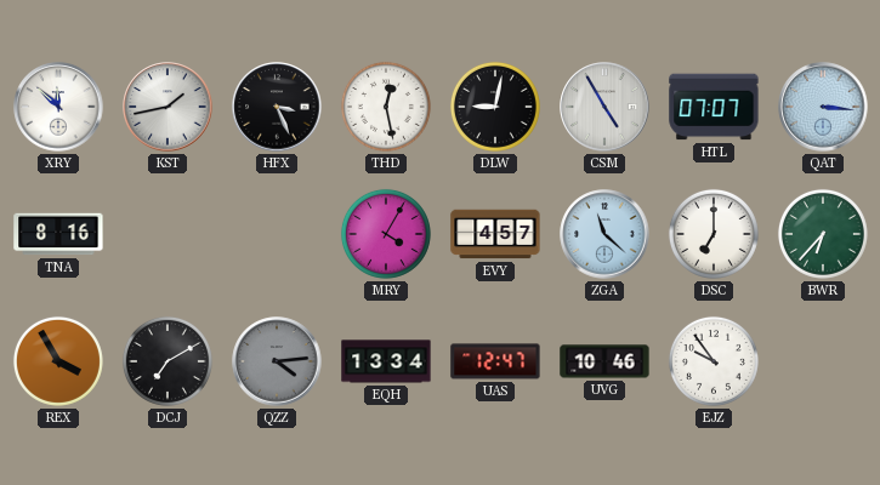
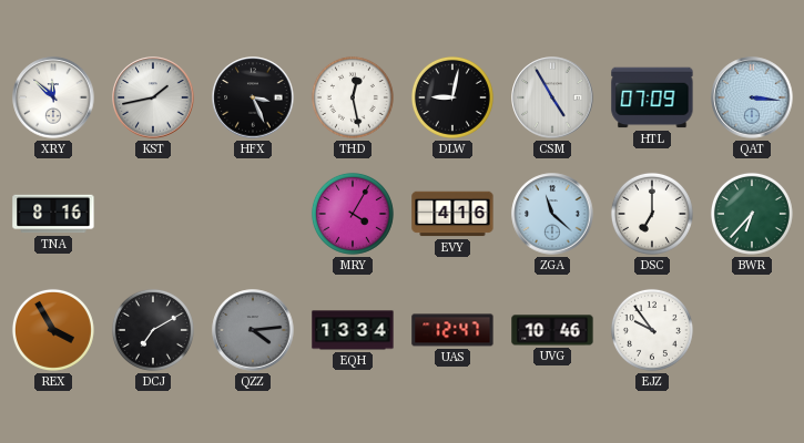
HTL: 07:07 -> 07:09 (652, 97)
EVY: 4:57 -> 4:16 (452, 214)
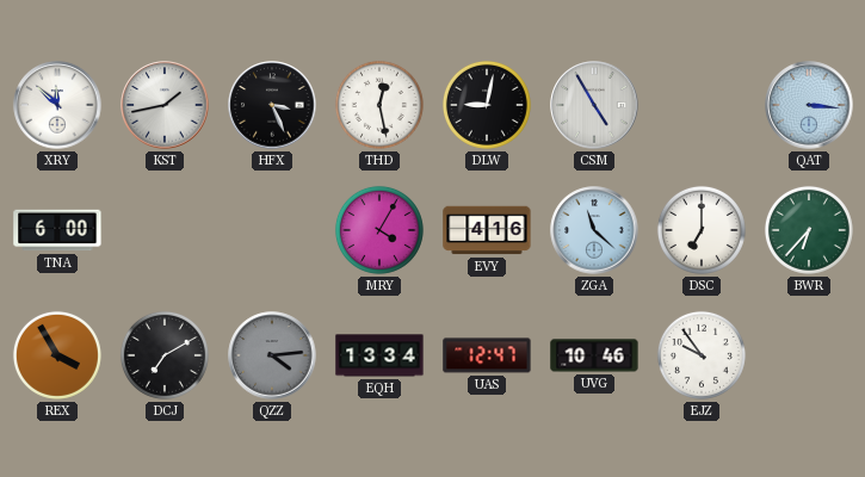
HTL: 07:09 -> none (652, 97)
TNA: 8:16 -> 6:00 (57, 230)
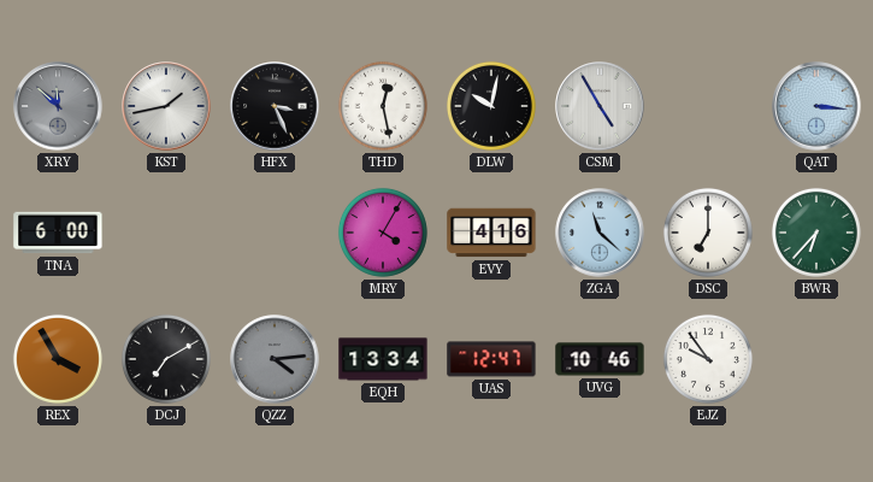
XRY dial: white -> grey (58, 106)
DLW: 9:02 -> 10:02 (491, 106)
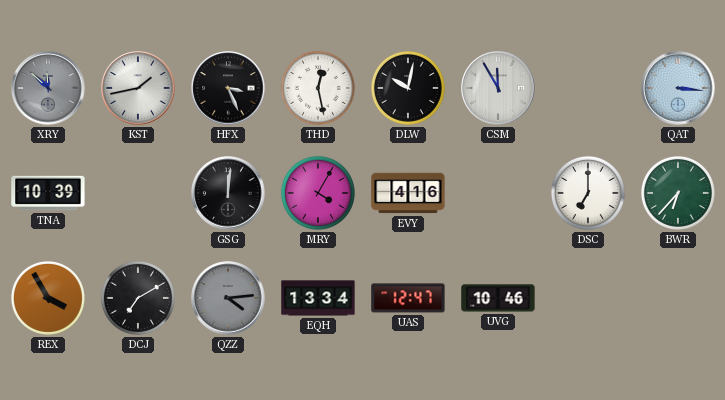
CSM: 4:55 -> 11:55 (498, 88)
TNA: 6:00 -> 10:39 (48, 193)
GSG: none -> 12:01 (228, 193)
ZGA: 11:22 -> none (600, 233)
EJZ: 9:54 -> none (708, 359)
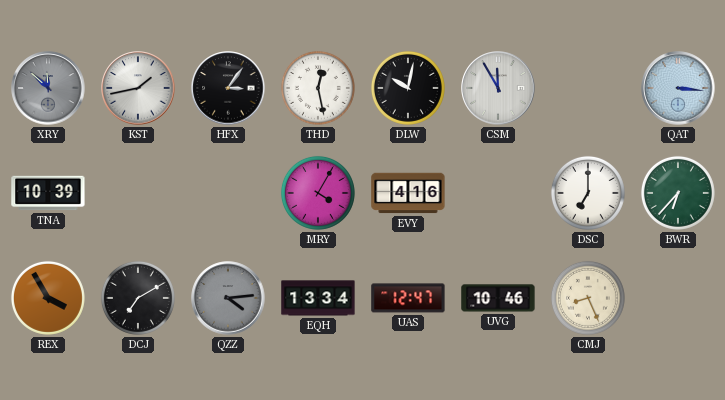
HFX: 3:26 -> 3:06 (228, 88)
GSG: 12:01 -> none (228, 193)
CMJ: none -> 8:26 (588, 298)
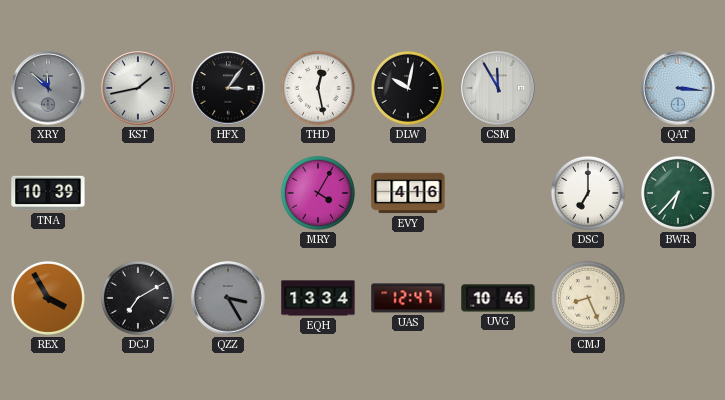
QZZ: 4:14 -> 3:25 (228, 298)
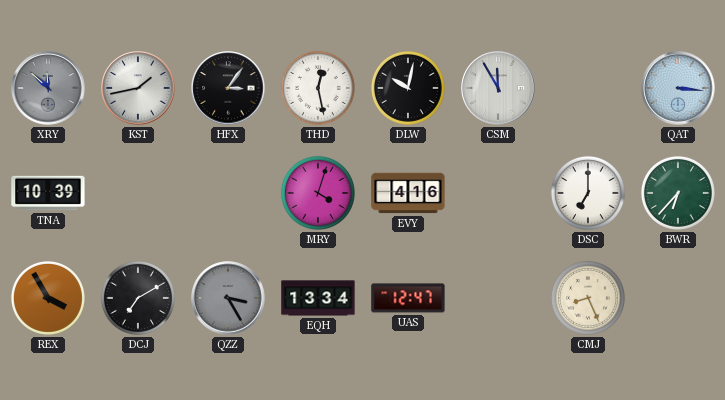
MRY: 4:05 -> 4:03 (318, 193)
UVG: 10:46 -> none (498, 298)
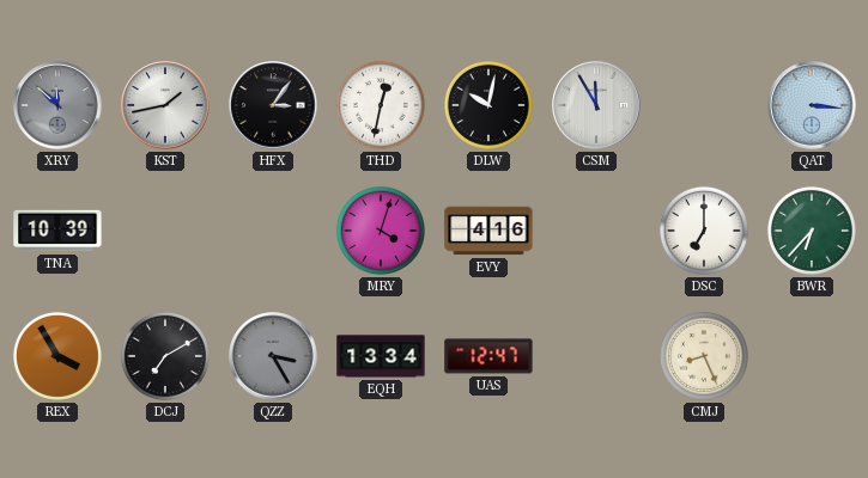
THD: 12:28 -> 12:32 (381, 105)
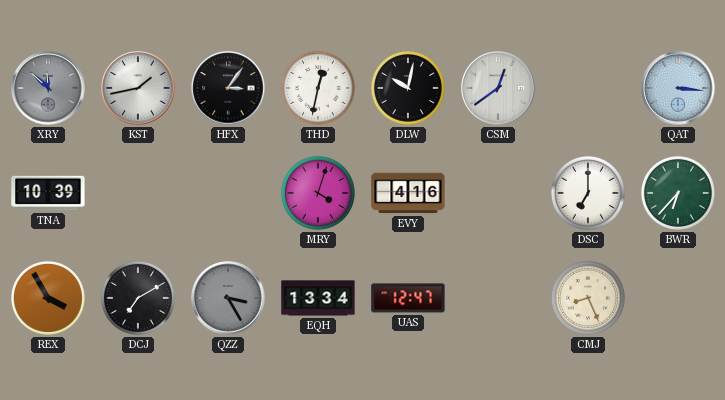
CSM: 11:55 -> 12:39 (498, 88)
